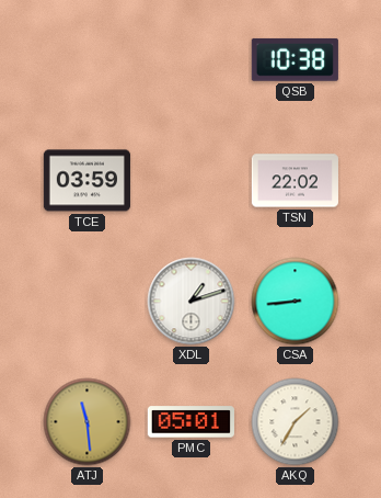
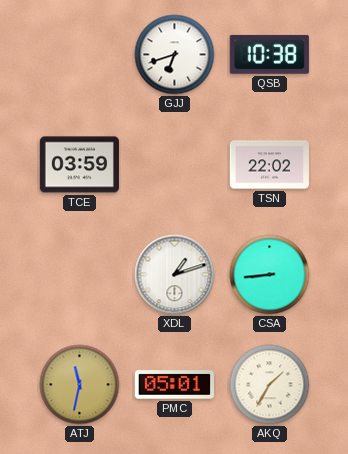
GJJ: none -> 6:42 (175, 55)
ATJ: 11:29 -> 11:32 (80, 385)
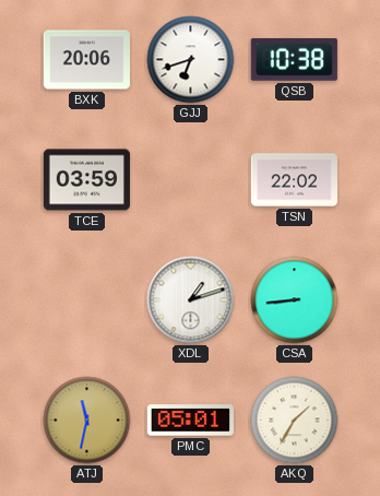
BXK: none -> 20:06 (86, 60)
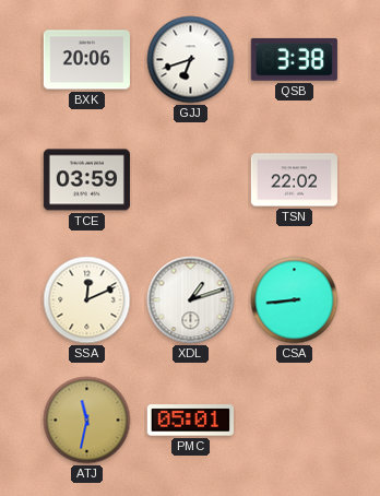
QSB: 10:38 -> 3:38 (294, 59)
SSA: none -> 12:11 (87, 300)
AKQ: 1:35 -> none (295, 421)
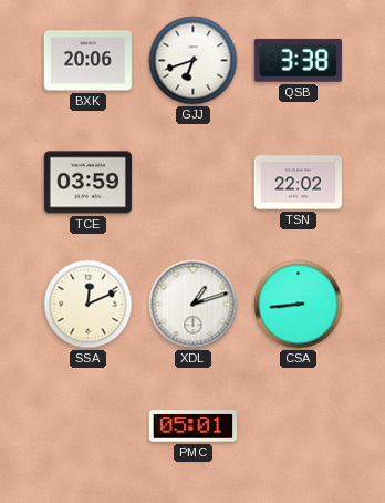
ATJ: 11:32 -> none (87, 421)
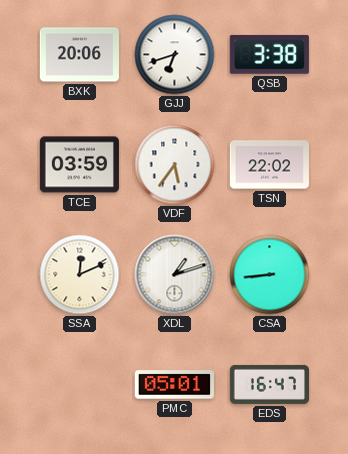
VDF: none -> 5:36 (175, 165)
EDS: none -> 16:47 (269, 384)
